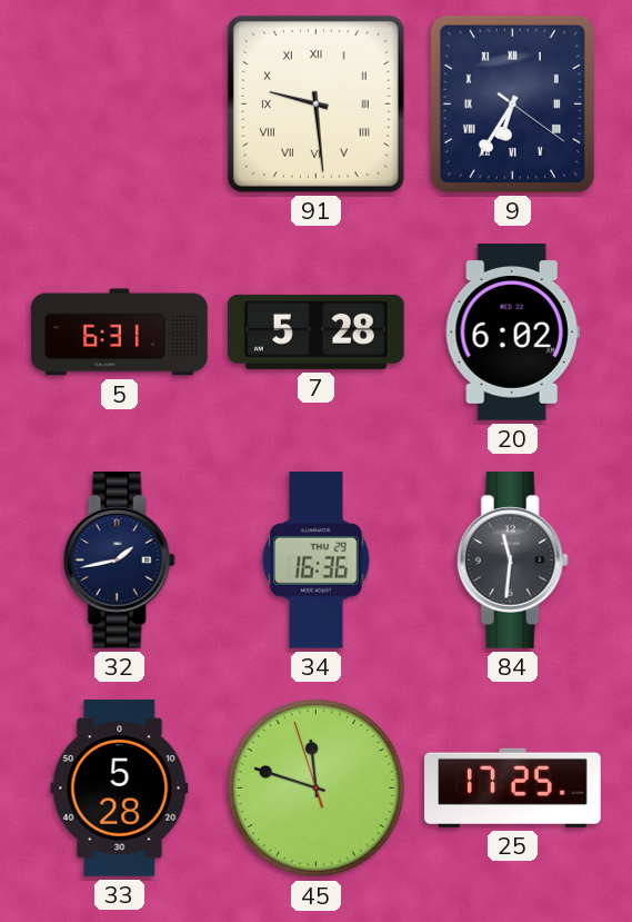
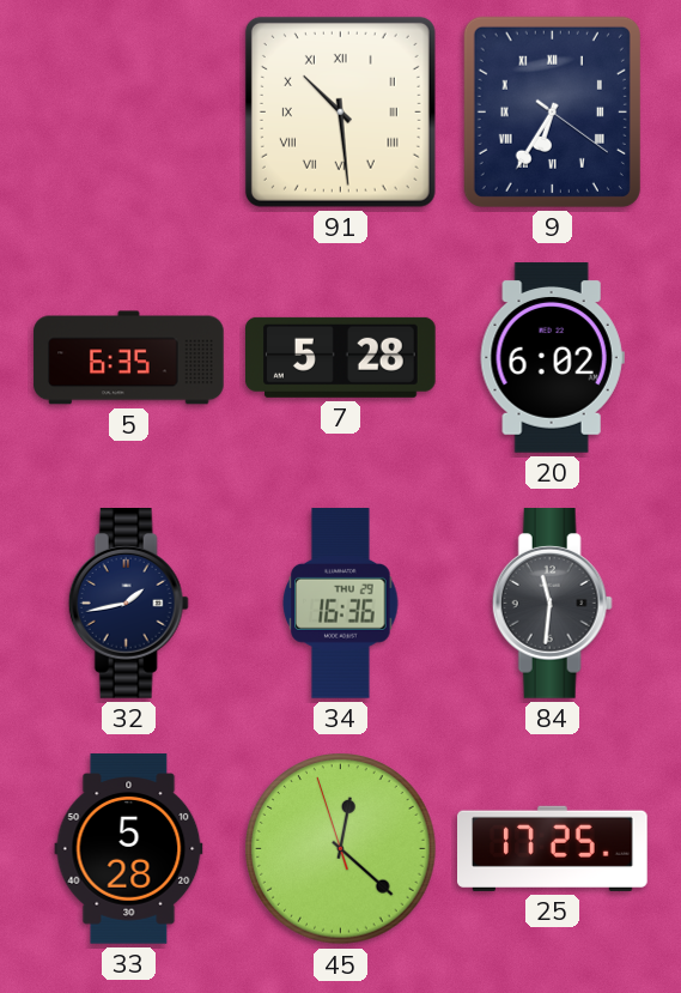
91: 9:29 -> 10:29 (340, 111)
5: 6:31 -> 6:35 (129, 358)
45: 11:47 -> 12:21 (341, 849)
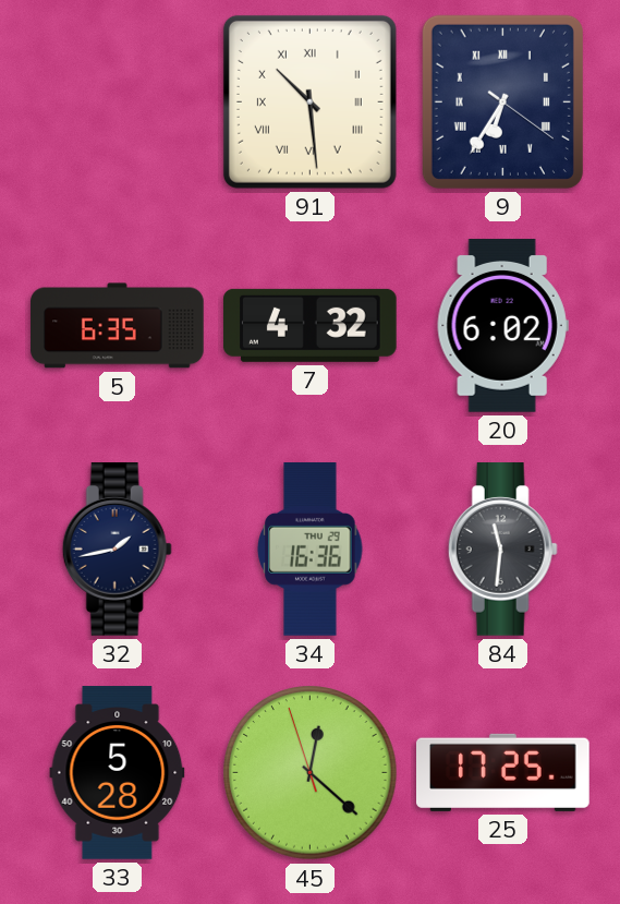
7: 5:28 -> 4:32 (311, 325)
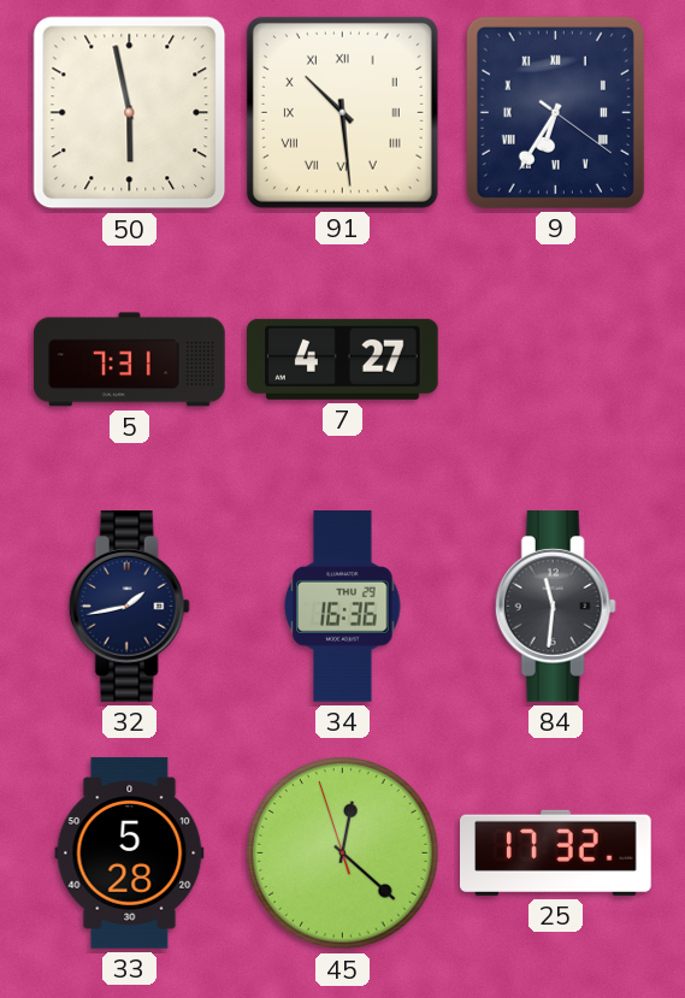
50: none -> 5:58 (130, 113)
5: 6:35 -> 7:31 (130, 360)
7: 4:32 -> 4:27 (343, 359)
20: 6:02 -> none (502, 326)
25: 17:25 -> 17:32 (556, 852)
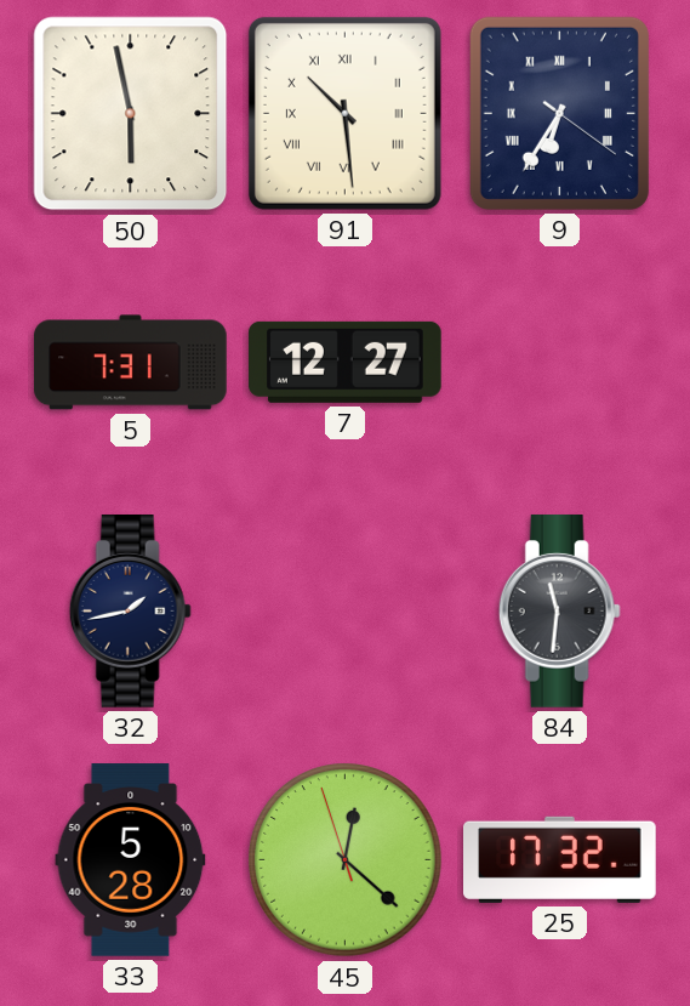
7: 4:27 -> 12:27 (346, 362)
34: 16:36 -> none (343, 607)
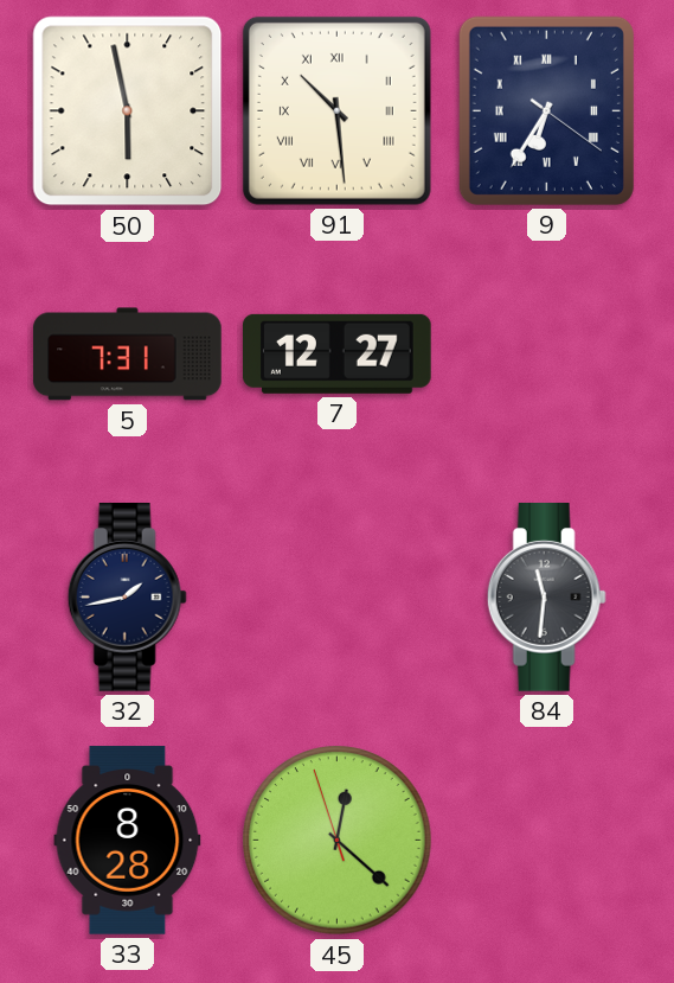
33: 5:28 -> 8:28 (128, 841)
25: 17:32 -> none (560, 859)
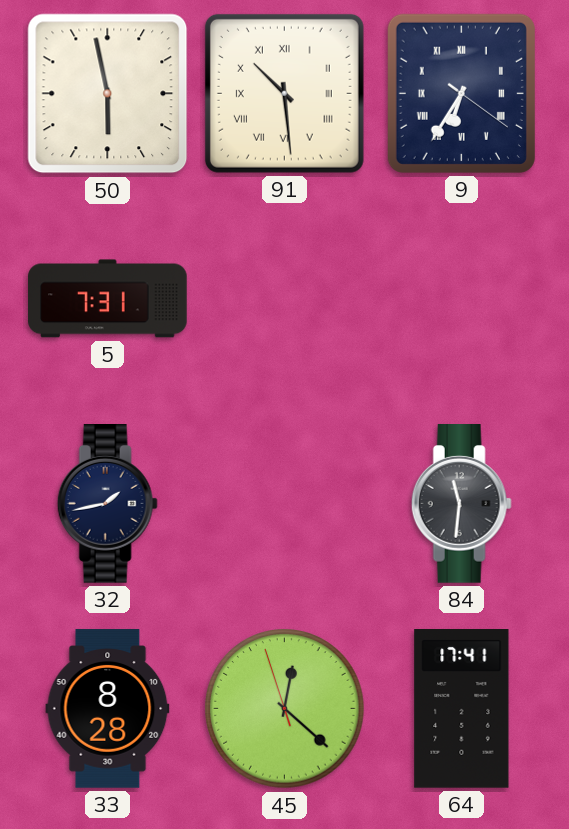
7: 12:27 -> none (338, 353)
64: none -> 17:41 (462, 709)
